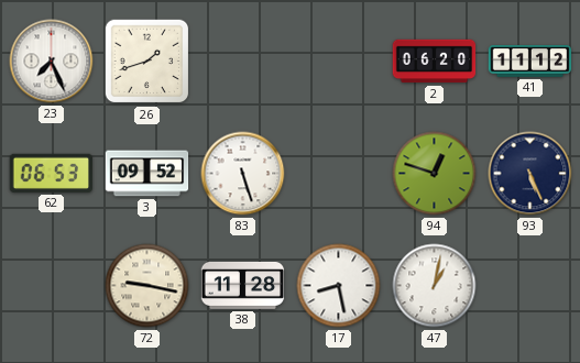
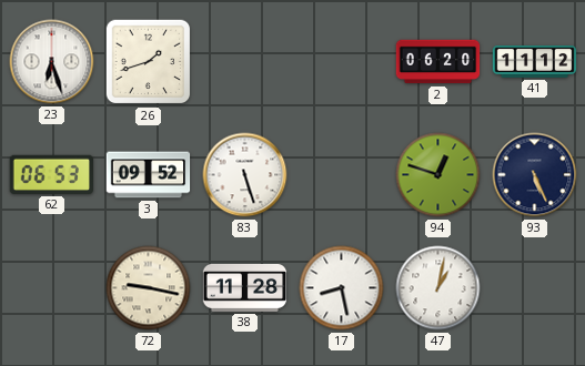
23: 7:26 -> 6:27 (52, 62)
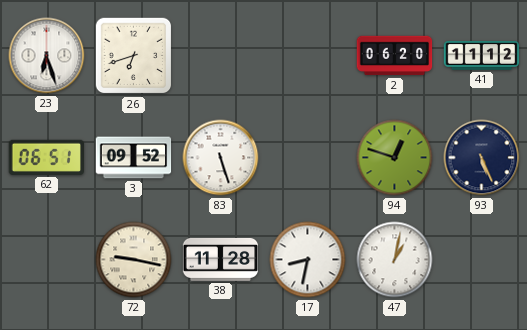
26: 1:42 -> 6:42 (134, 56)
62: 06:53 -> 06:51 (47, 157)
17: 8:28 -> 8:32 (308, 260)
